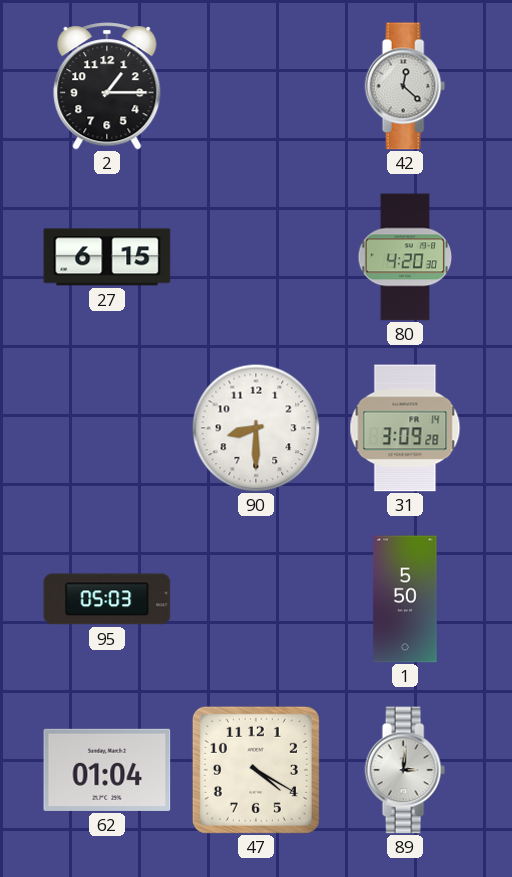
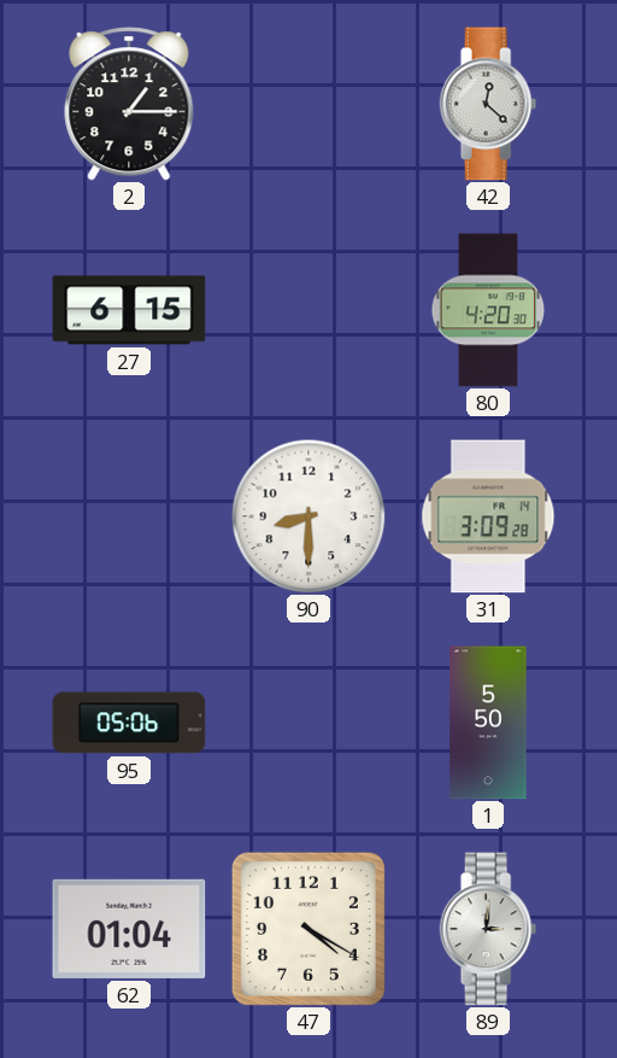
95: 05:03 -> 05:06 (129, 723)
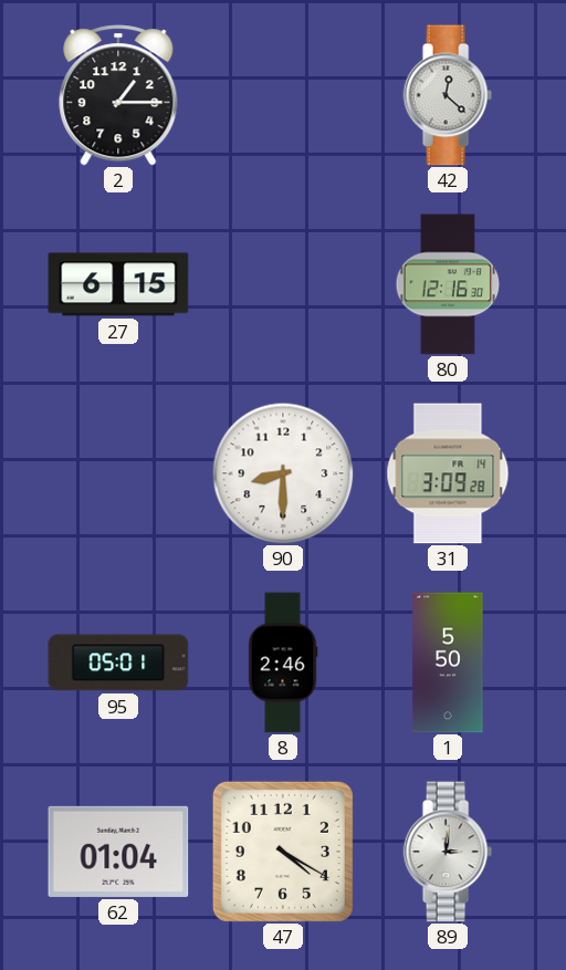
80: 4:20 -> 12:16 (448, 284)
95: 05:06 -> 05:01 (118, 663)
8: none -> 2:46 (283, 663)
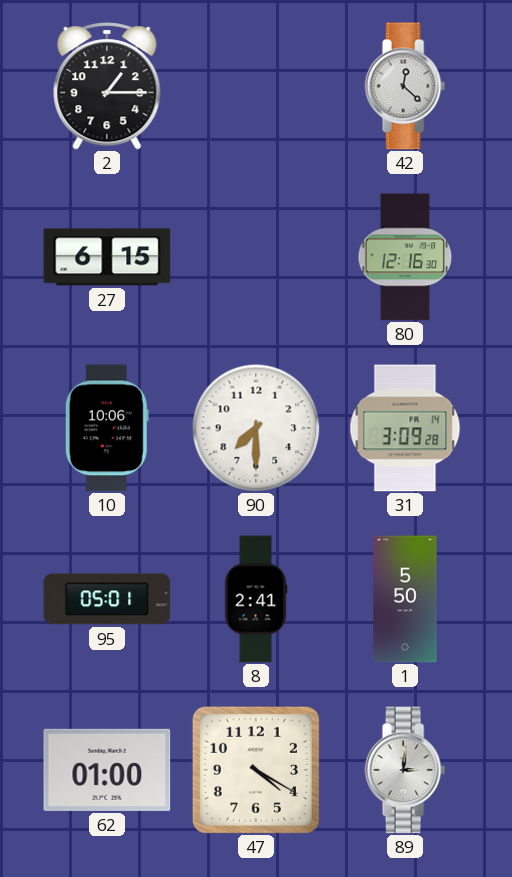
10: none -> 10:06 (107, 428)
90: 8:30 -> 7:30 (256, 428)
8: 2:46 -> 2:41 (256, 599)
62: 01:04 -> 01:00 (107, 770)
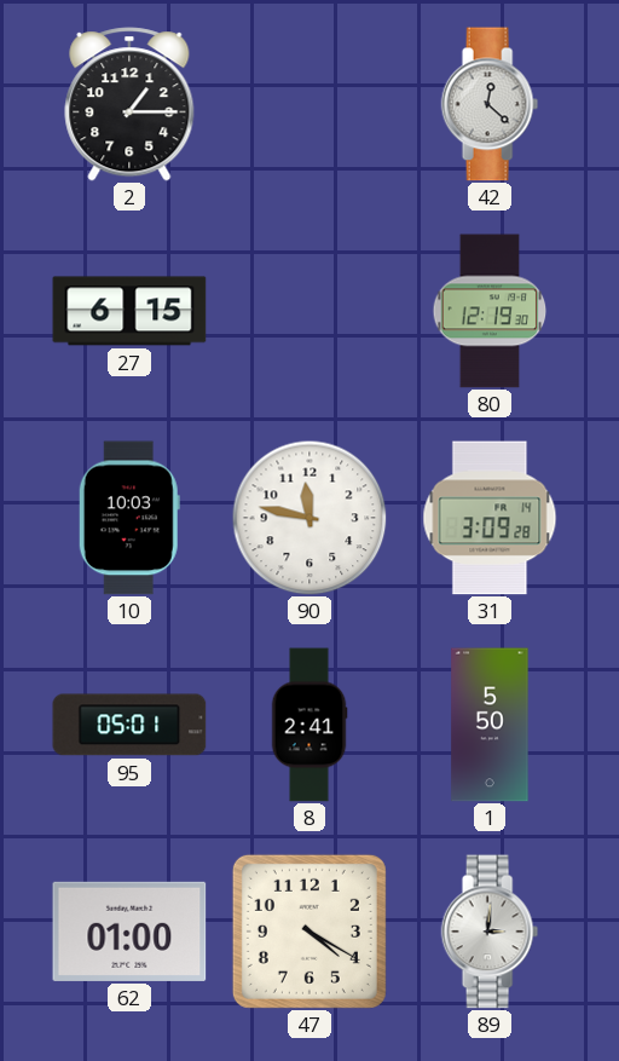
80: 12:16 -> 12:19 (490, 311)
10: 10:06 -> 10:03 (129, 518)
90: 7:30 -> 11:47 (309, 518)
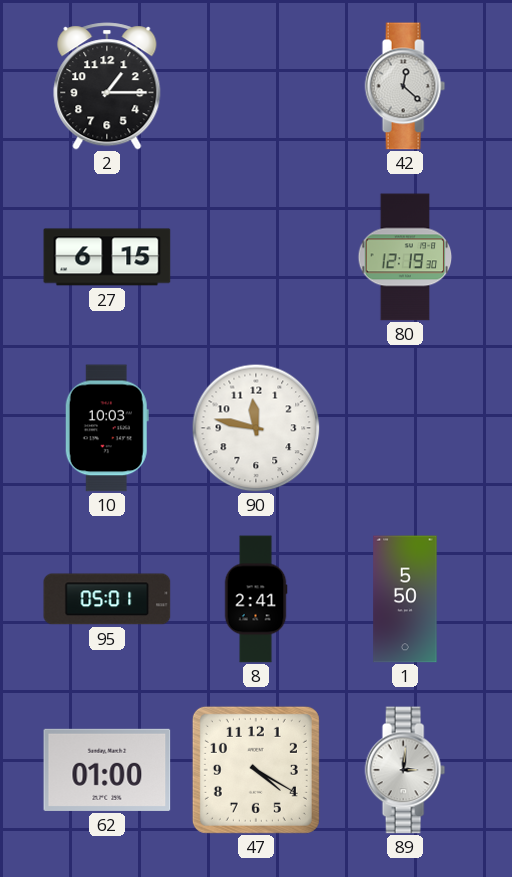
31: 3:09 -> none (490, 518)
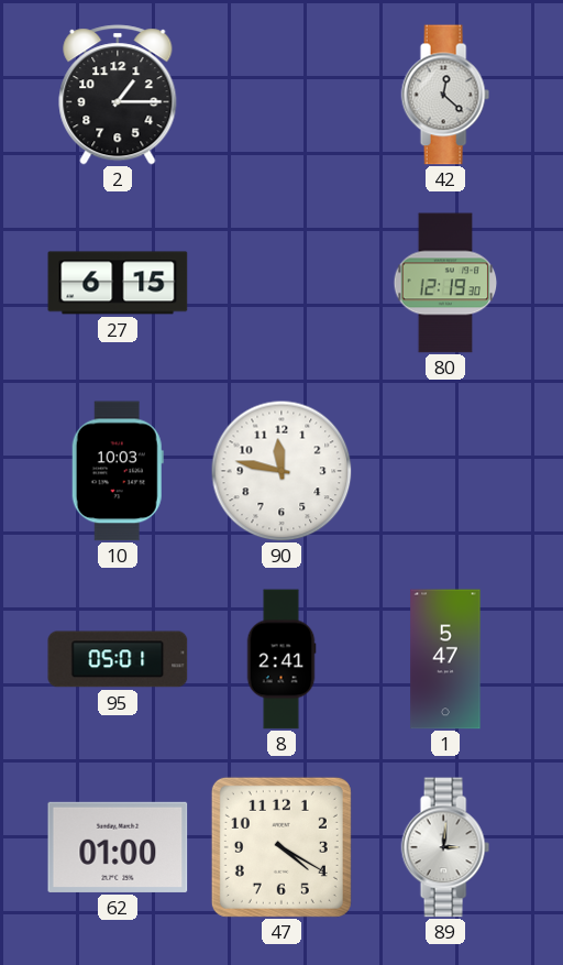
1: 5:50 -> 5:47 (445, 659)
